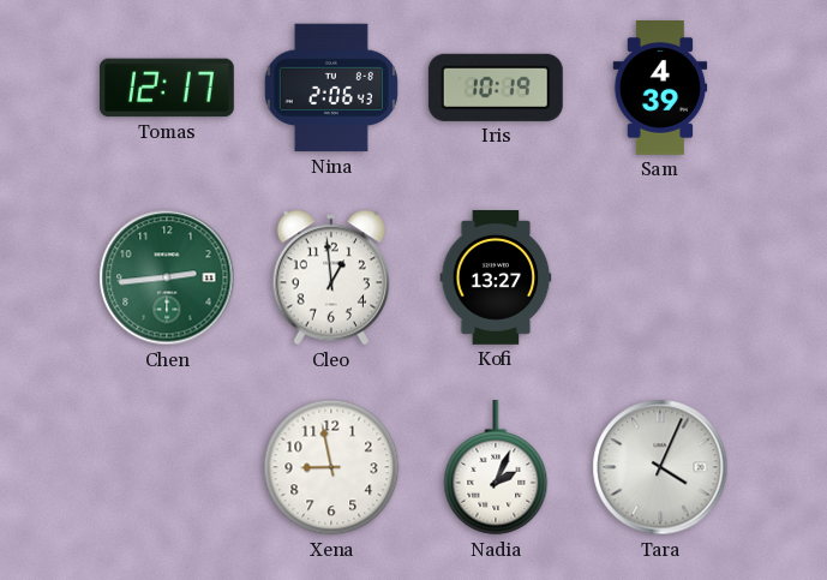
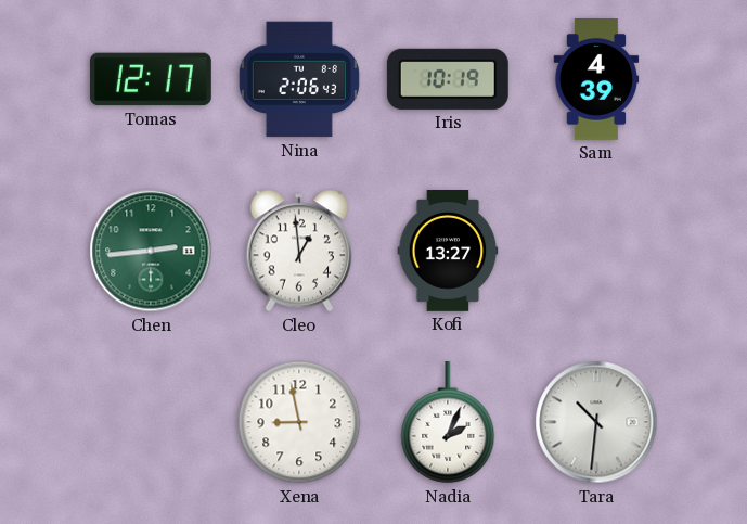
Tara: 4:04 -> 10:31 (596, 422)
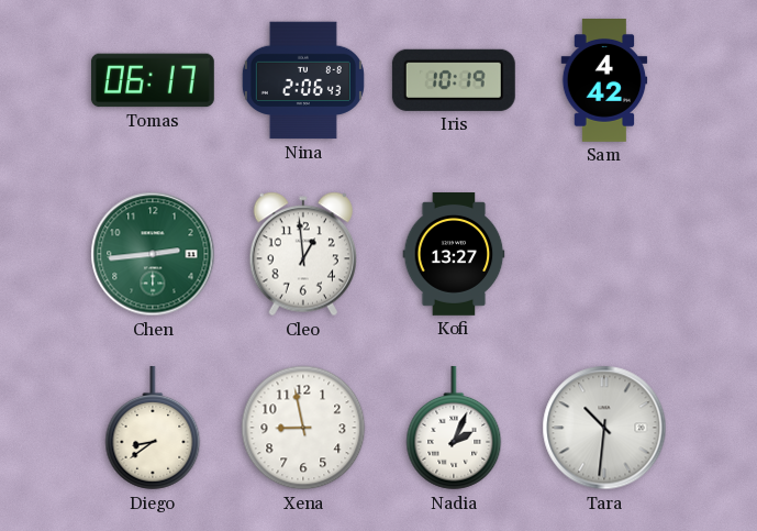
Tomas: 12:17 -> 06:17 (153, 80)
Sam: 4:39 -> 4:42 (604, 81)
Diego: none -> 8:39 (153, 428)
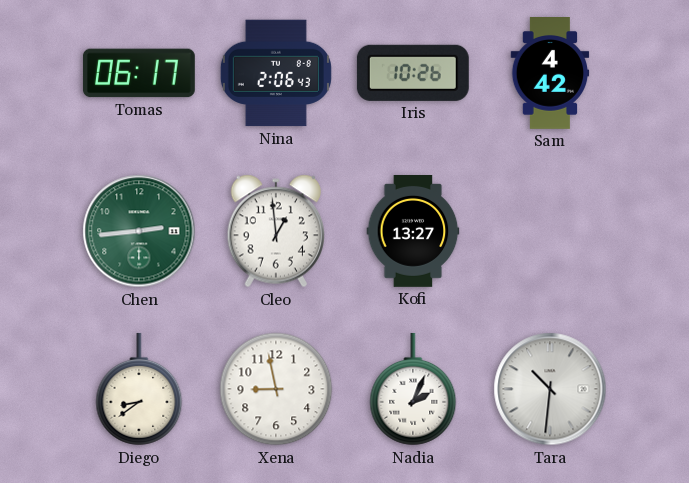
Iris: 10:19 -> 10:26 (413, 73)
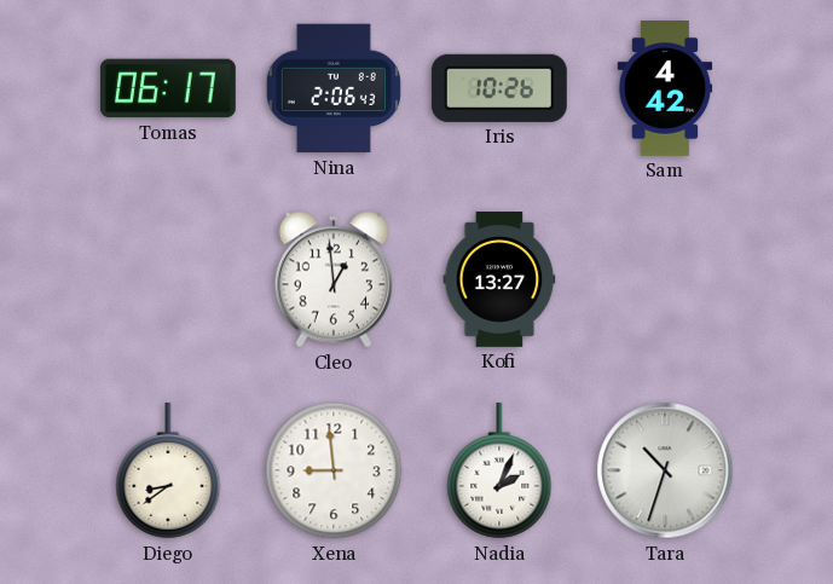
Chen: 2:44 -> none (139, 231)
Xena: 8:58 -> 8:59 (334, 470)
Tara: 10:31 -> 10:33 (665, 470)
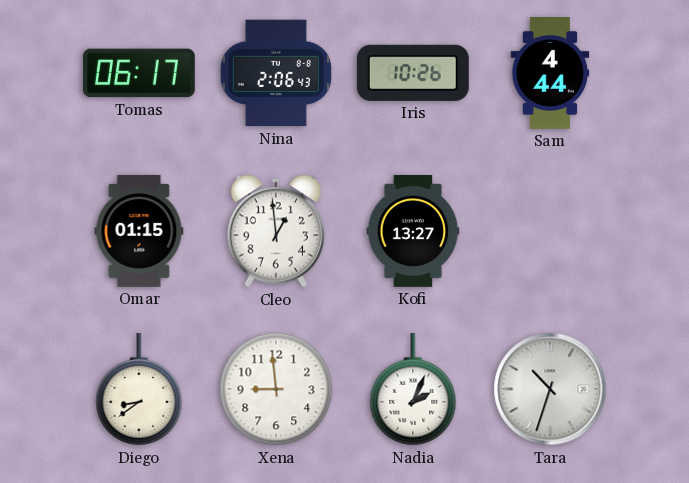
Sam: 4:42 -> 4:44 (550, 74)
Omar: none -> 01:15 (139, 231)
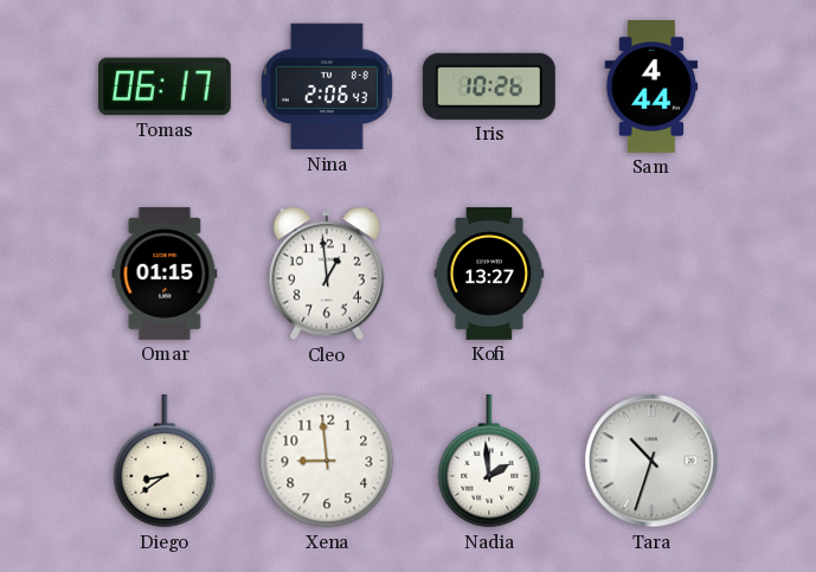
Nadia: 2:04 -> 1:59 (489, 461)
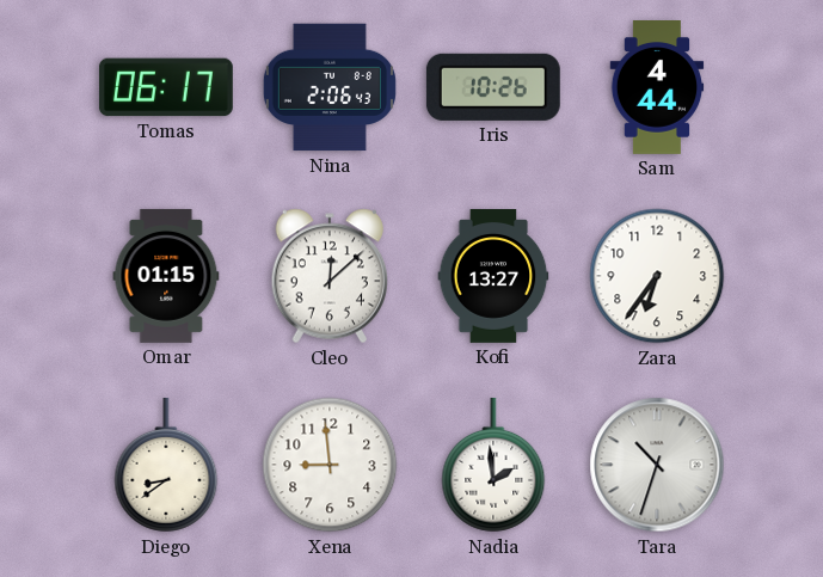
Cleo: 12:59 -> 12:08 (328, 276)
Zara: none -> 6:36 (657, 276)
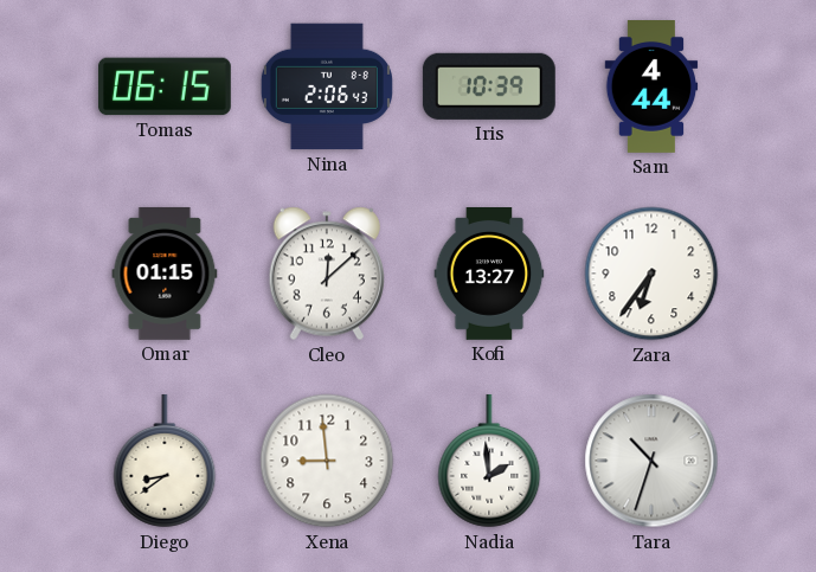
Tomas: 06:17 -> 06:15 (165, 86)
Iris: 10:26 -> 10:39 (489, 86)
